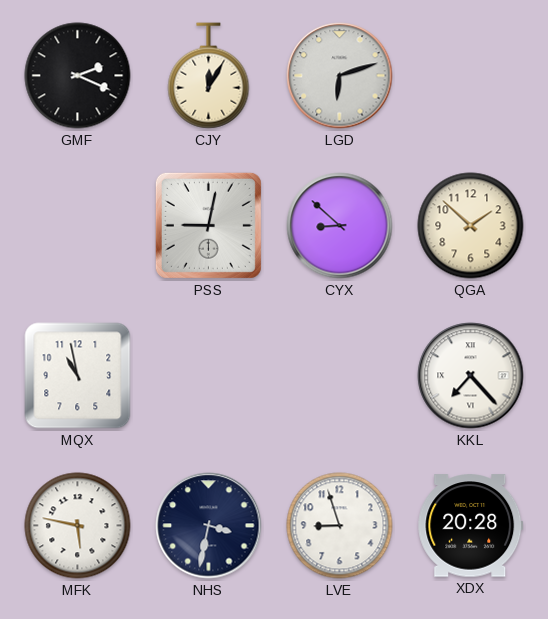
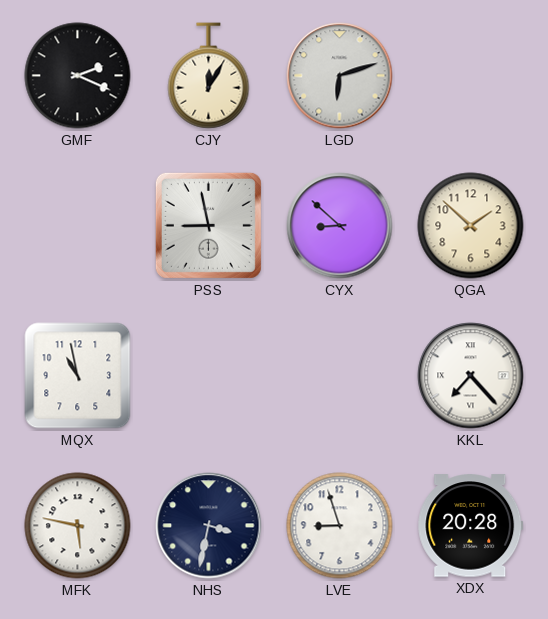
PSS: 9:02 -> 8:58 (208, 225)
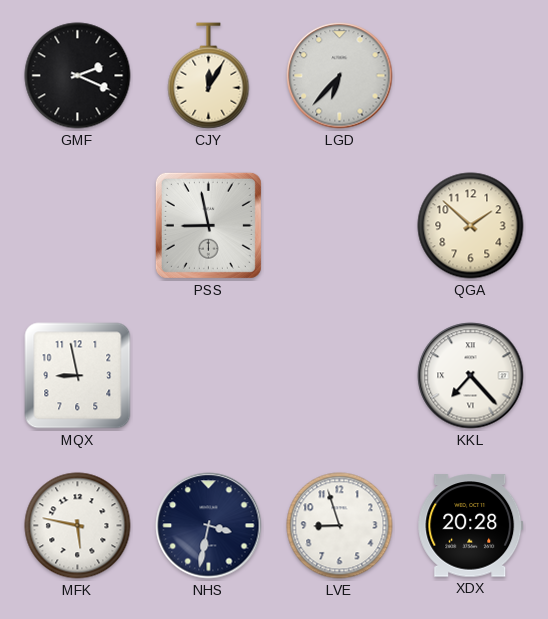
LGD: 6:12 -> 6:37 (340, 76)
CYX: 8:52 -> none (340, 226)
MQX: 10:58 -> 8:58 (78, 376)
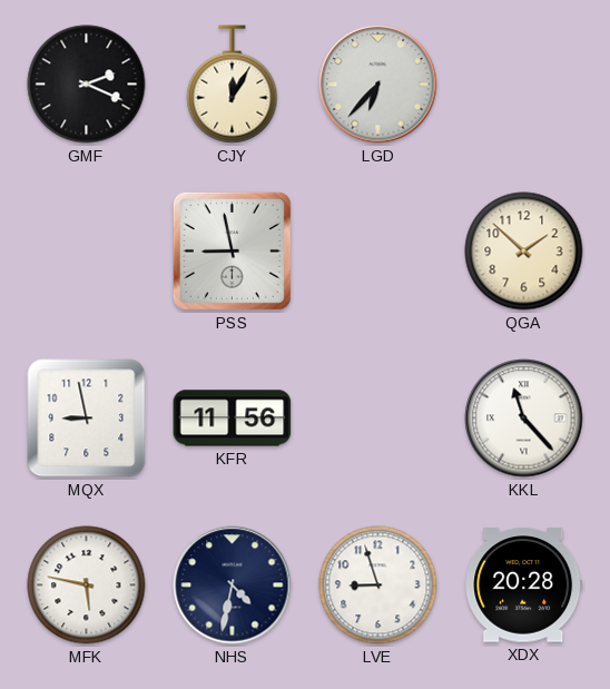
KFR: none -> 11:56 (233, 419)
KKL: 7:23 -> 11:23 (524, 419)
NHS: 3:32 -> 4:32 (233, 585)
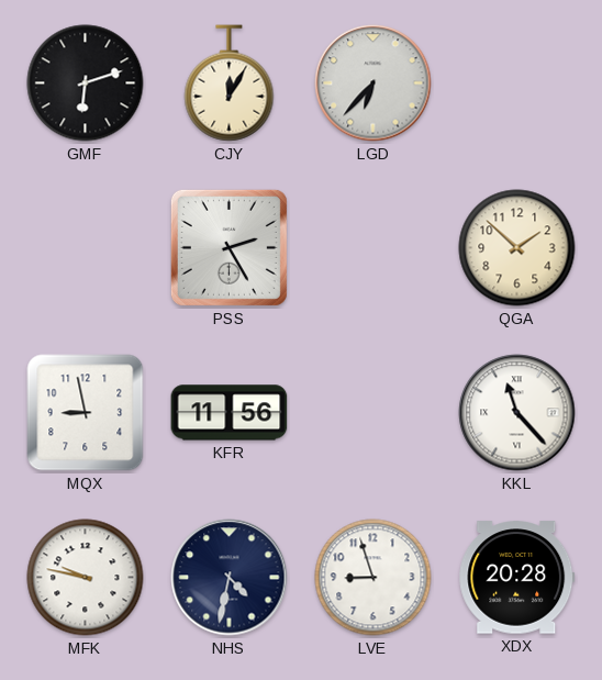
GMF: 2:19 -> 6:12 (86, 83)
PSS: 8:58 -> 2:25 (228, 247)
MFK: 5:47 -> 9:47 (86, 578)
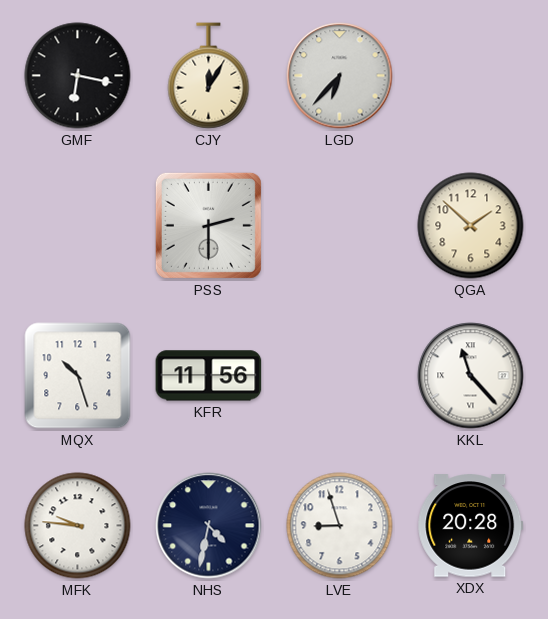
GMF: 6:12 -> 6:17 (78, 76)
PSS: 2:25 -> 2:30 (208, 225)
MQX: 8:58 -> 10:27 (78, 376)
MFK: 9:47 -> 9:46 (78, 526)
